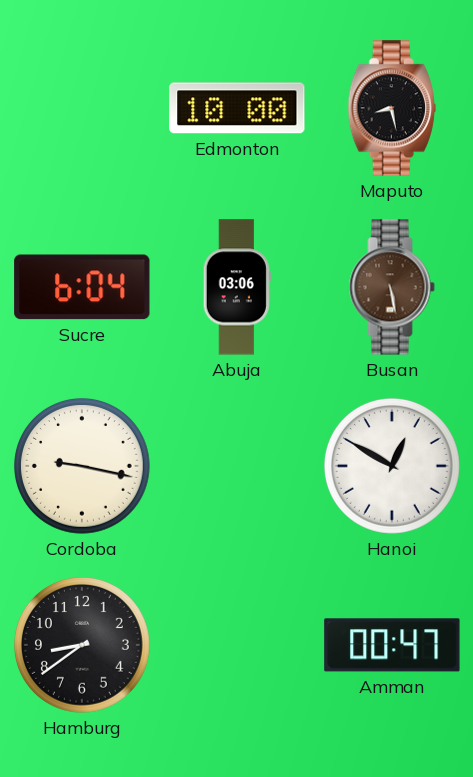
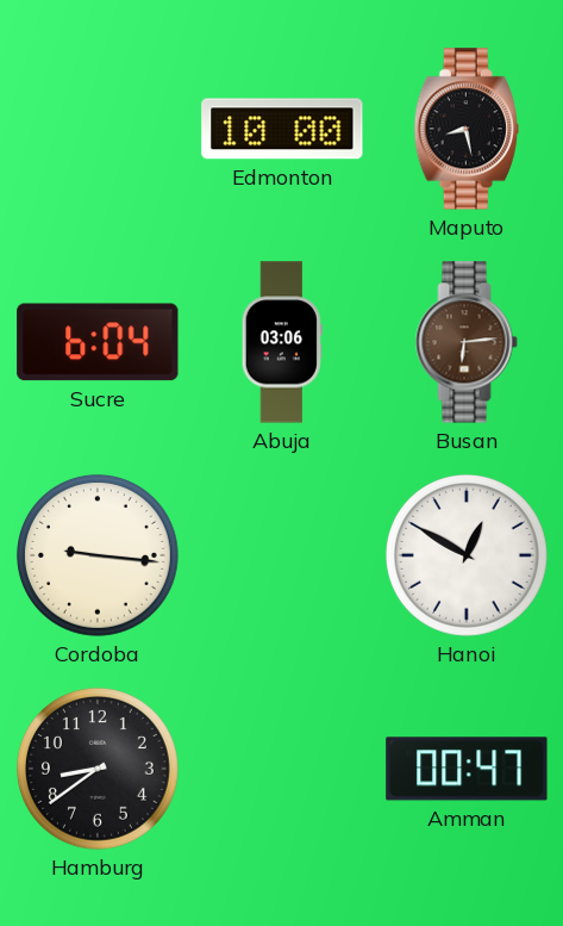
Busan: 5:28 -> 6:14 (467, 342)
Cordoba: 9:17 -> 9:16 (98, 555)
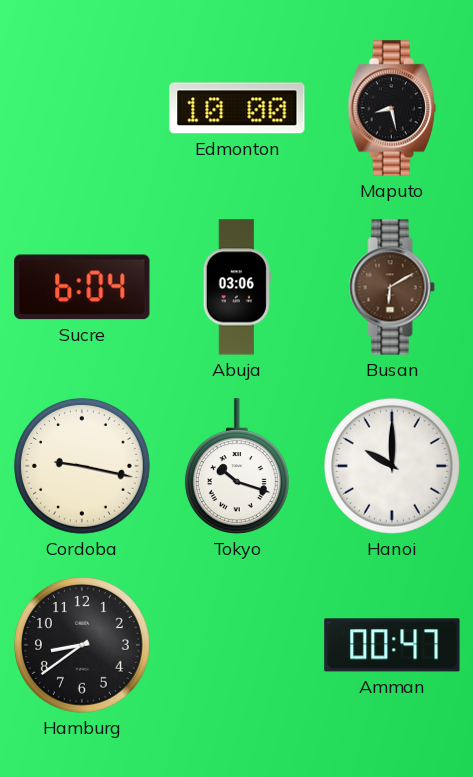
Busan: 6:14 -> 6:10 (392, 287)
Cordoba: 9:16 -> 9:17 (82, 466)
Tokyo: none -> 10:18 (237, 466)
Hanoi: 12:50 -> 10:00 (392, 466)
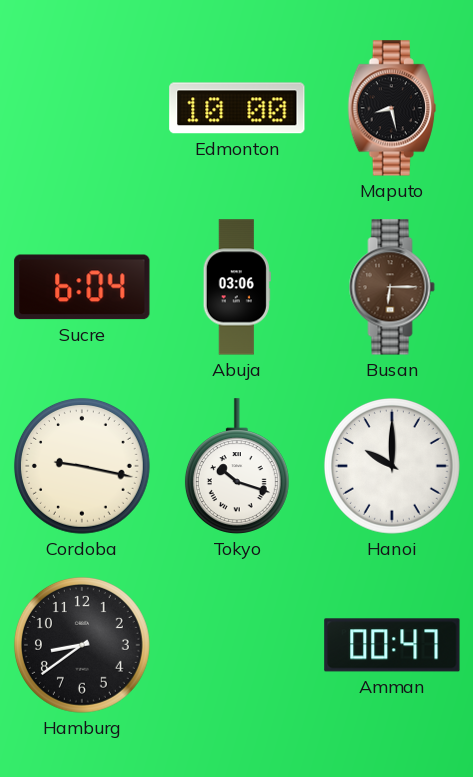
Busan: 6:10 -> 6:15 (392, 287)
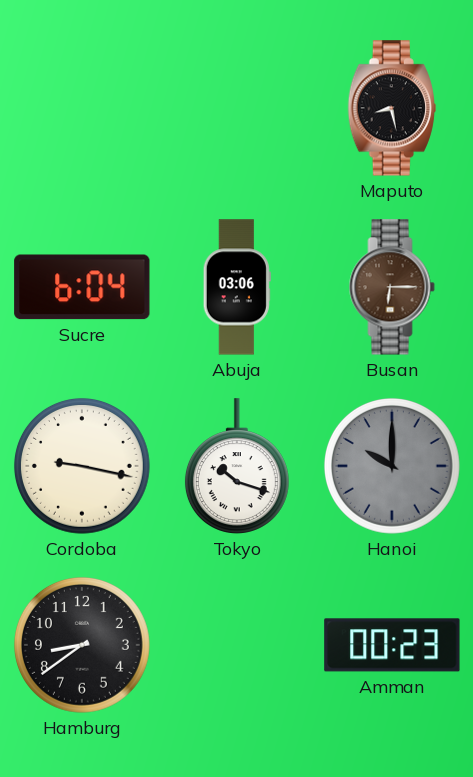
Edmonton: 10:00 -> none (237, 108)
Hanoi dial: white -> grey (392, 466)
Amman: 00:47 -> 00:23 (392, 645)
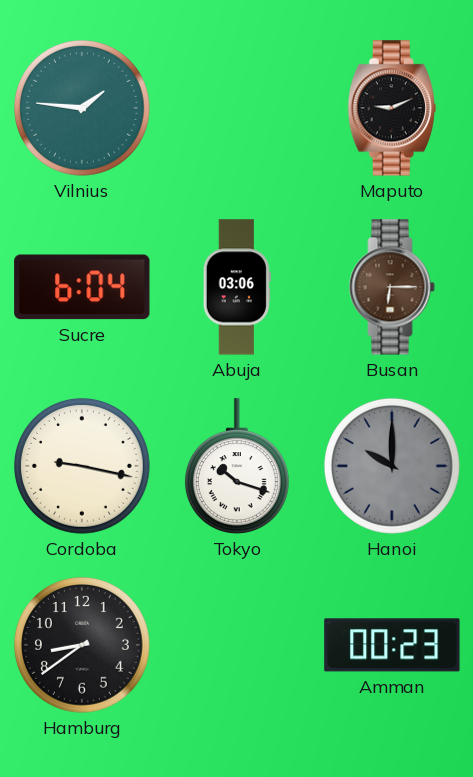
Vilnius: none -> 1:46 (82, 108)
Maputo: 8:28 -> 9:11 (392, 108)
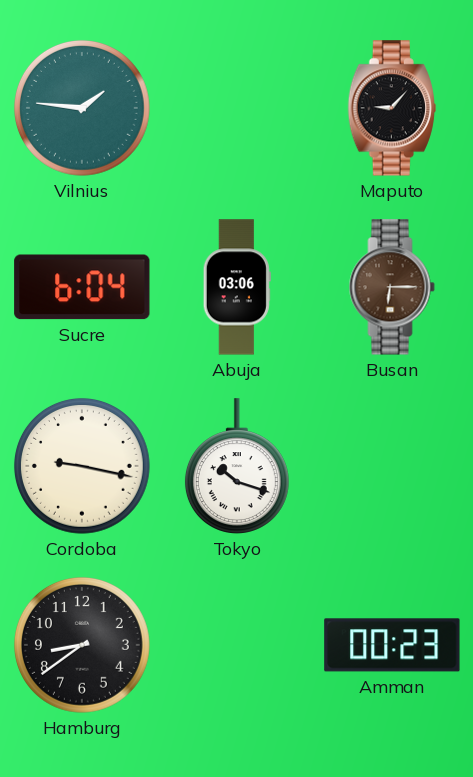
Maputo: 9:11 -> 9:07 (392, 108)
Hanoi: 10:00 -> none (392, 466)
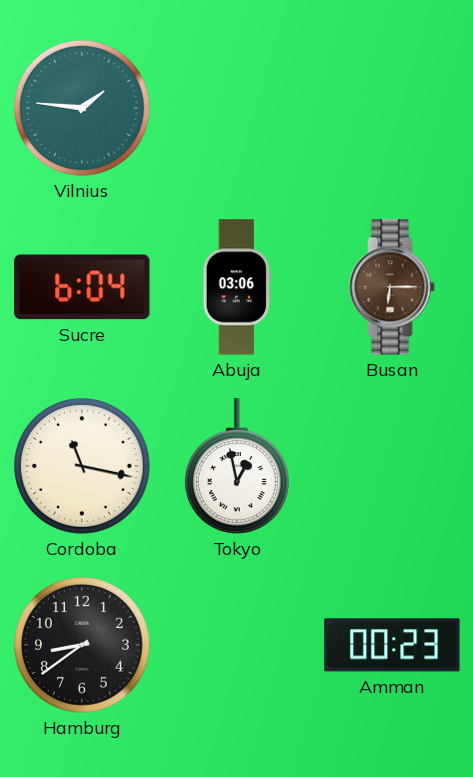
Maputo: 9:07 -> none (392, 108)
Cordoba: 9:17 -> 11:17 (82, 466)
Tokyo: 10:18 -> 12:58 (237, 466)
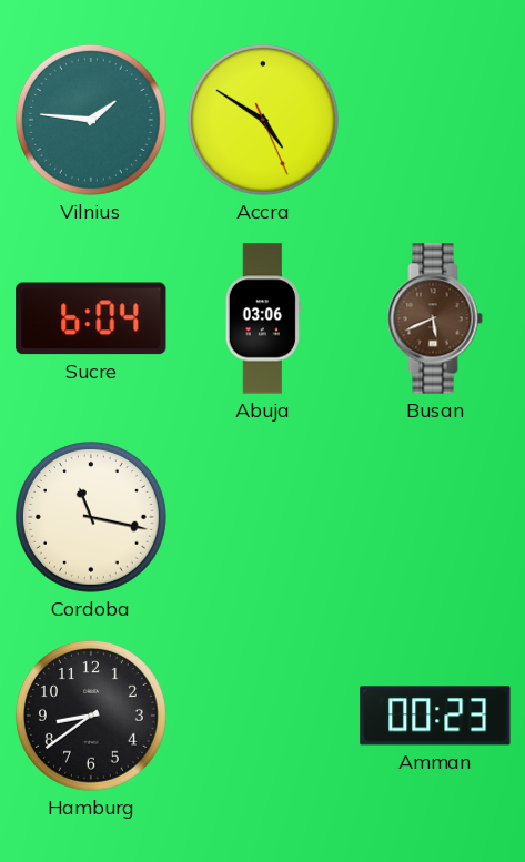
Accra: none -> 4:50 (263, 120)
Busan: 6:15 -> 5:41 (435, 318)
Tokyo: 12:58 -> none (237, 466)
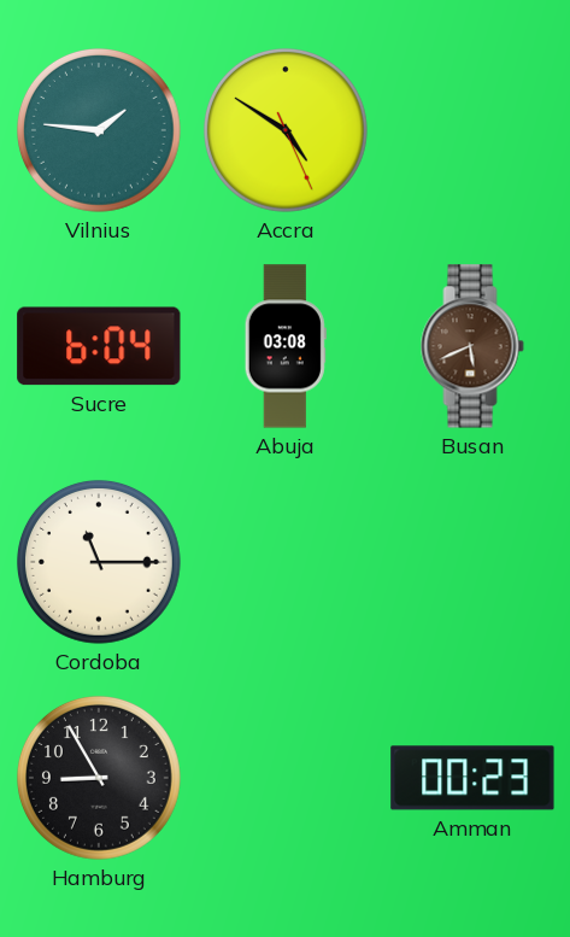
Abuja: 03:06 -> 03:08 (286, 346)
Cordoba: 11:17 -> 11:15 (99, 562)
Hamburg: 8:39 -> 8:55 (99, 778)
